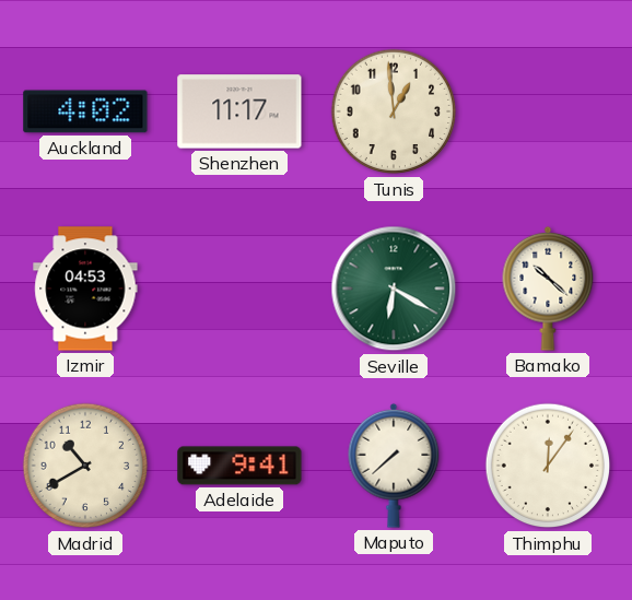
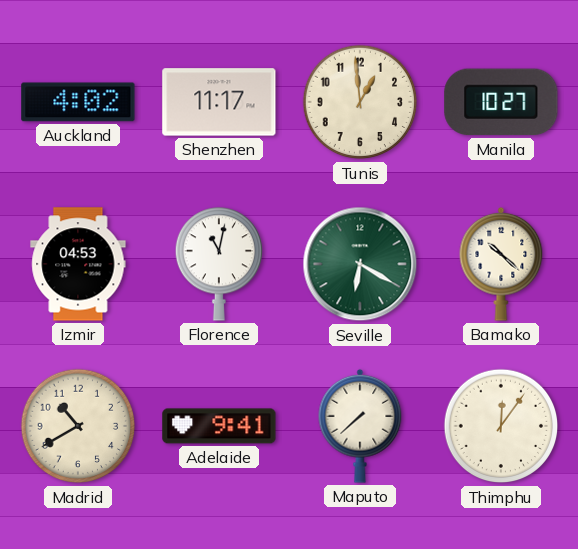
Manila: none -> 10:27 (501, 102)
Florence: none -> 11:02 (218, 264)
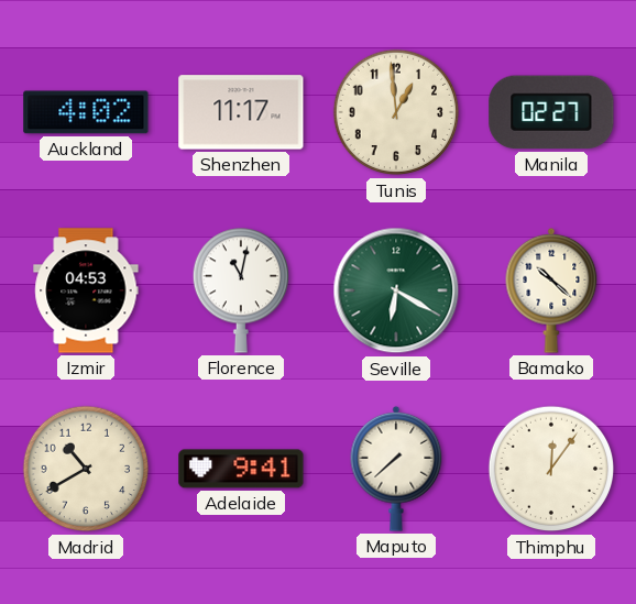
Manila: 10:27 -> 02:27 (551, 112)
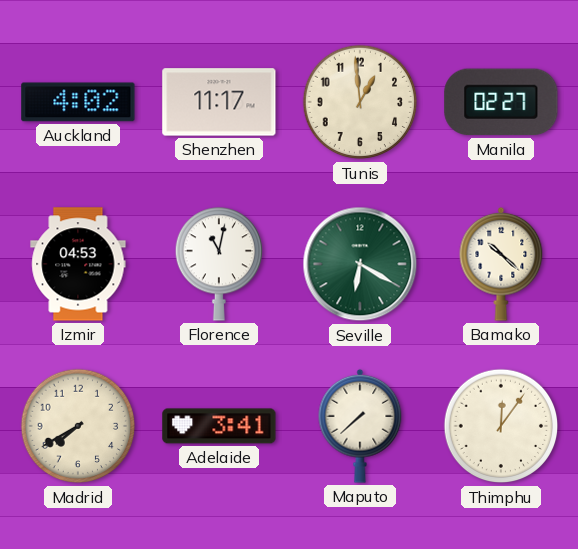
Madrid: 10:40 -> 7:40 (78, 426)
Adelaide: 9:41 -> 3:41 (219, 426)
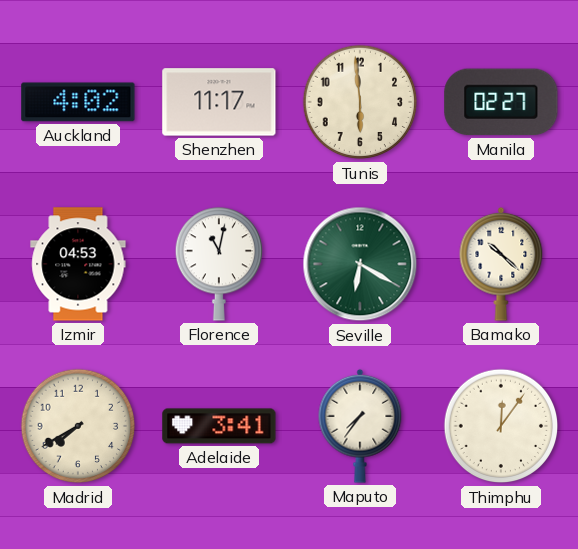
Tunis: 12:59 -> 5:59 (360, 102)
Maputo: 7:38 -> 7:36 (360, 426)
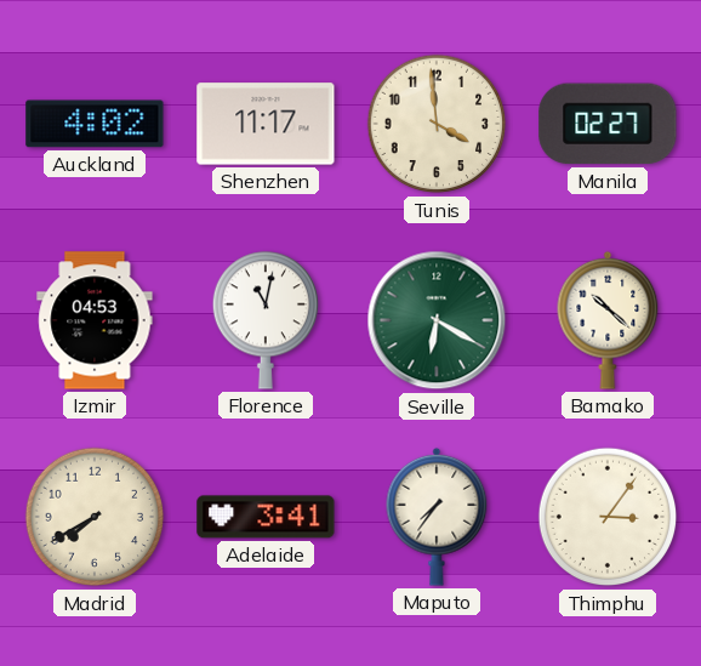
Tunis: 5:59 -> 3:59 (437, 124)
Thimphu: 12:06 -> 3:06 (608, 517)
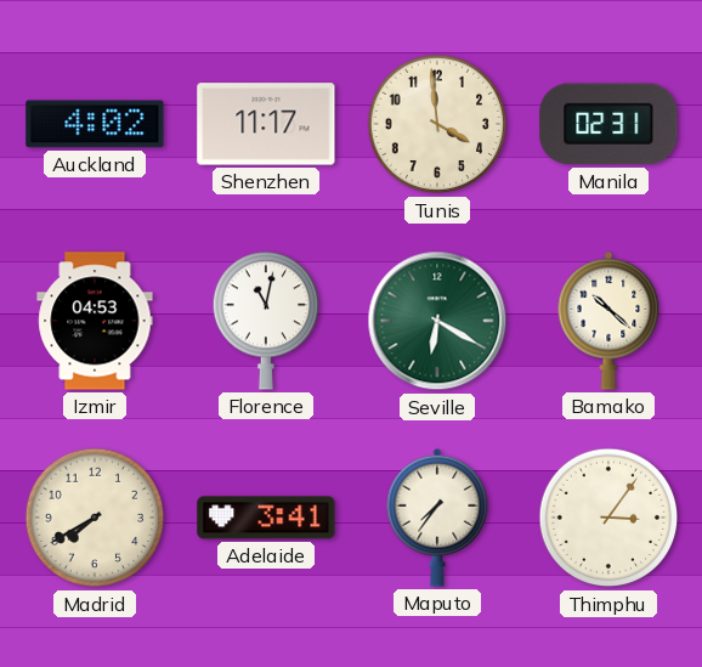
Manila: 02:27 -> 02:31 (608, 124)
